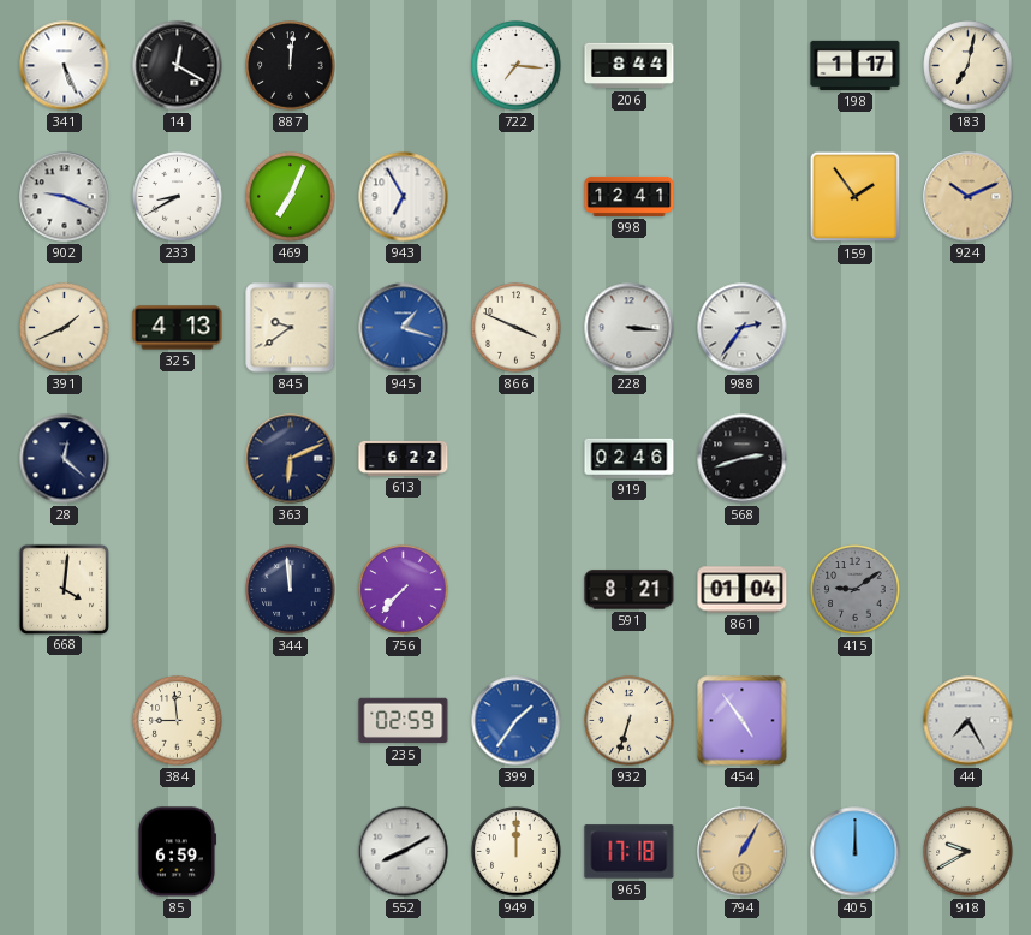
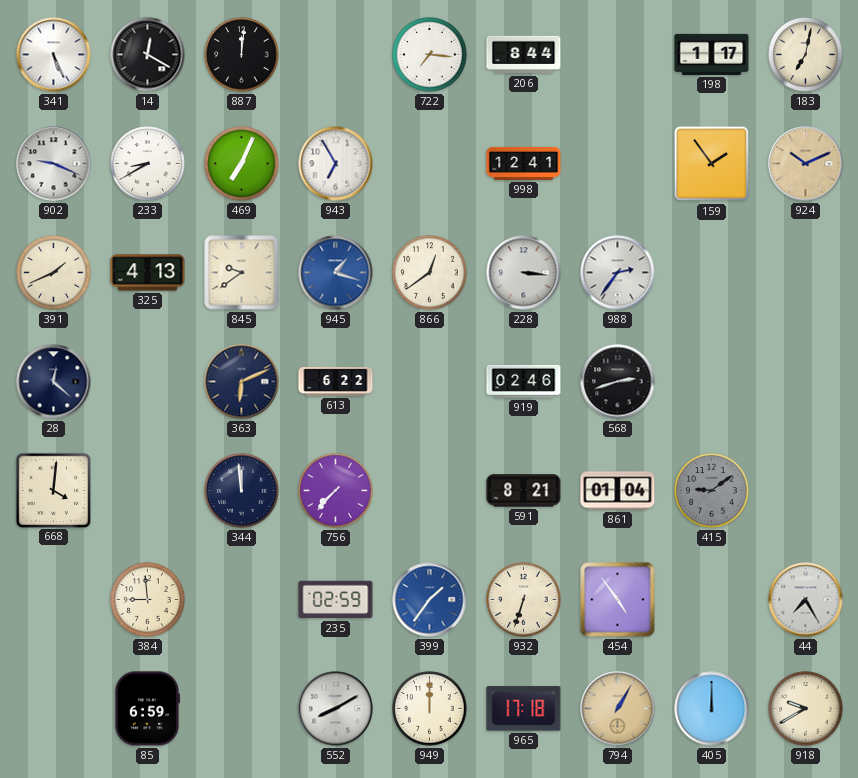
866: 3:49 -> 12:39 (430, 273)
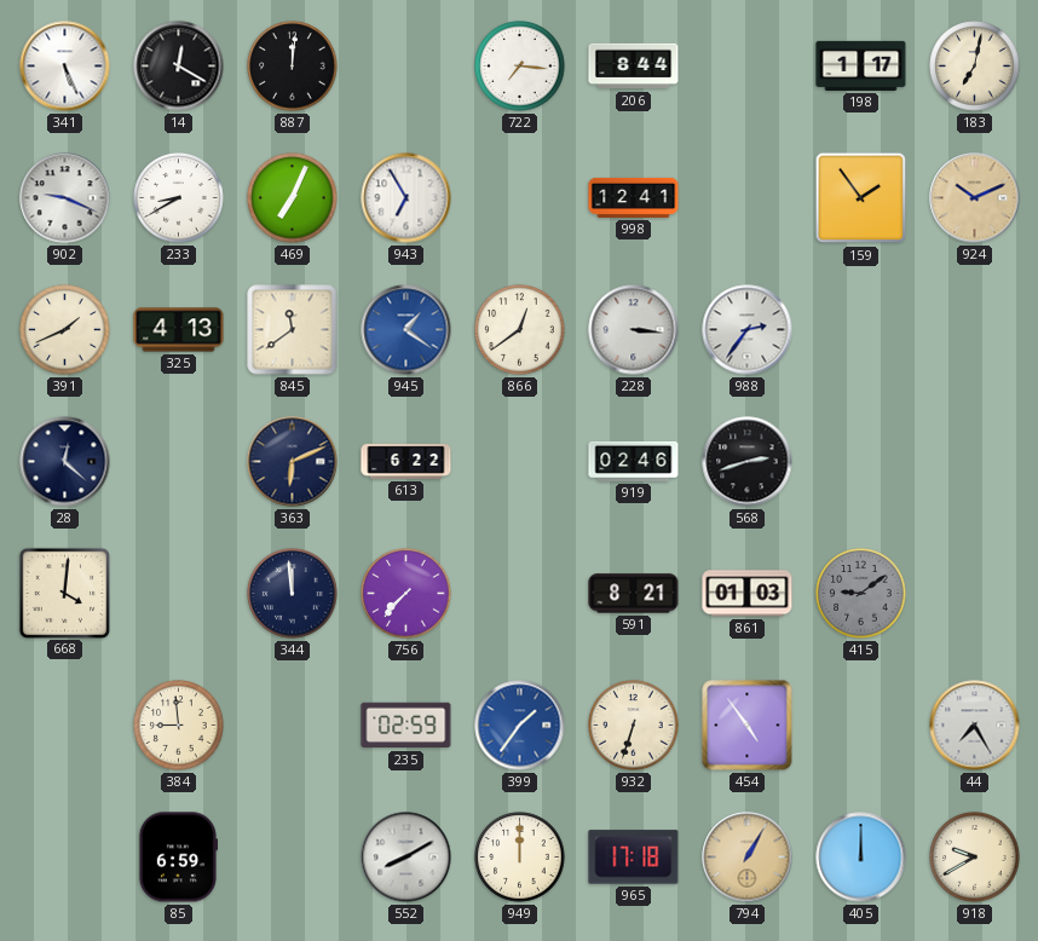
845: 9:39 -> 11:39 (293, 330)
945: 1:18 -> 1:21 (406, 330)
861: 01:04 -> 01:03 (748, 594)
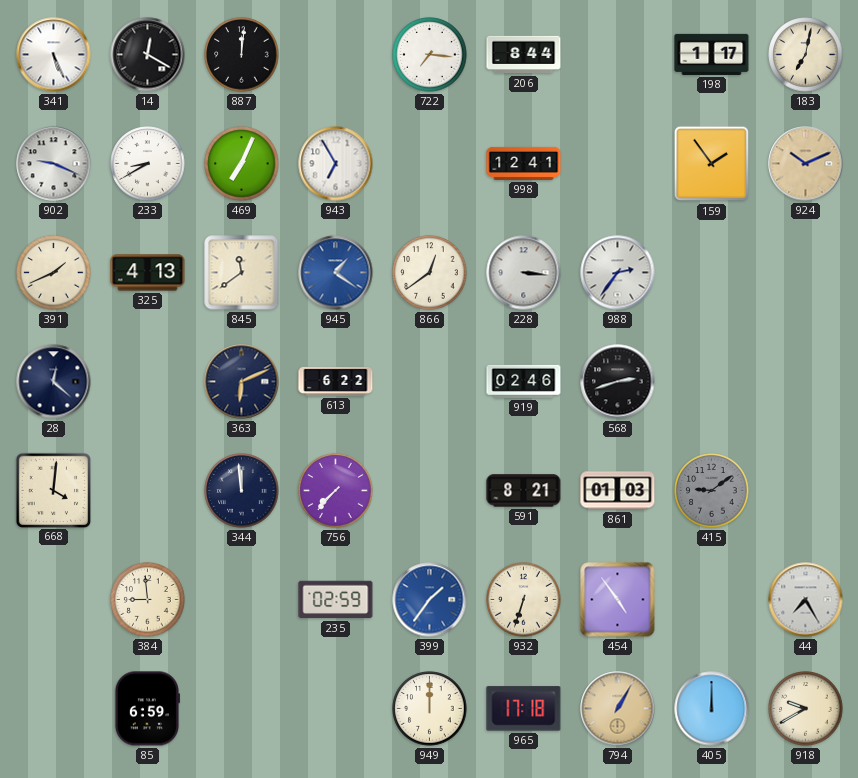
552: 8:10 -> none (406, 858)
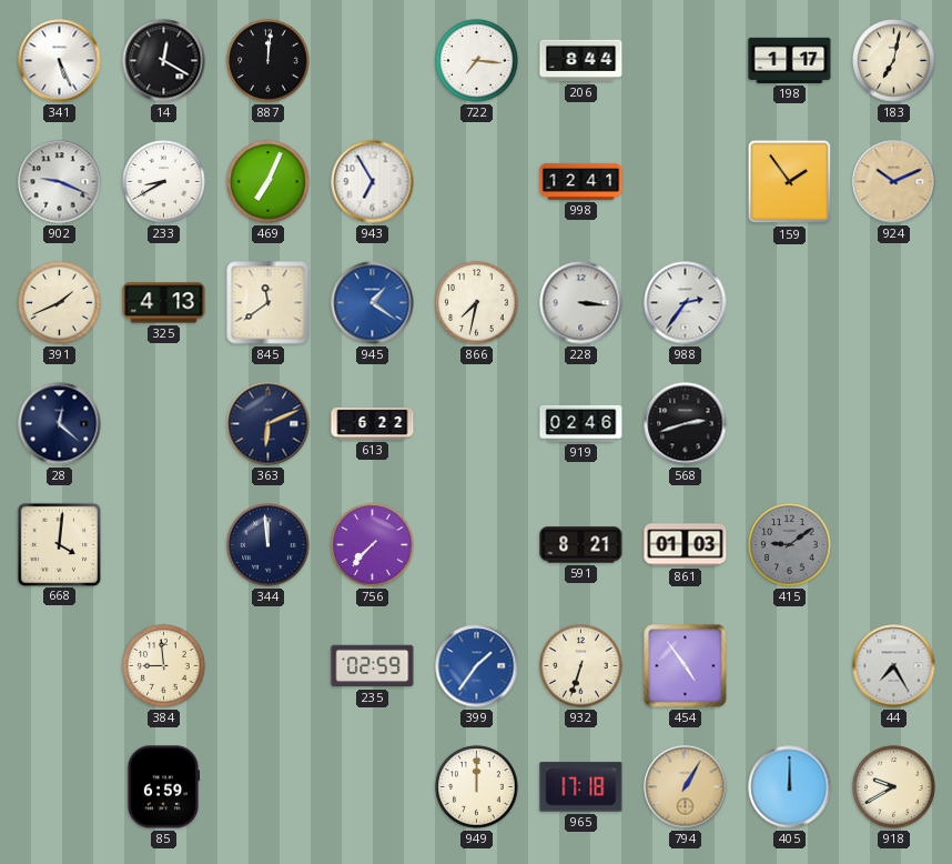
866: 12:39 -> 7:32 (477, 303)
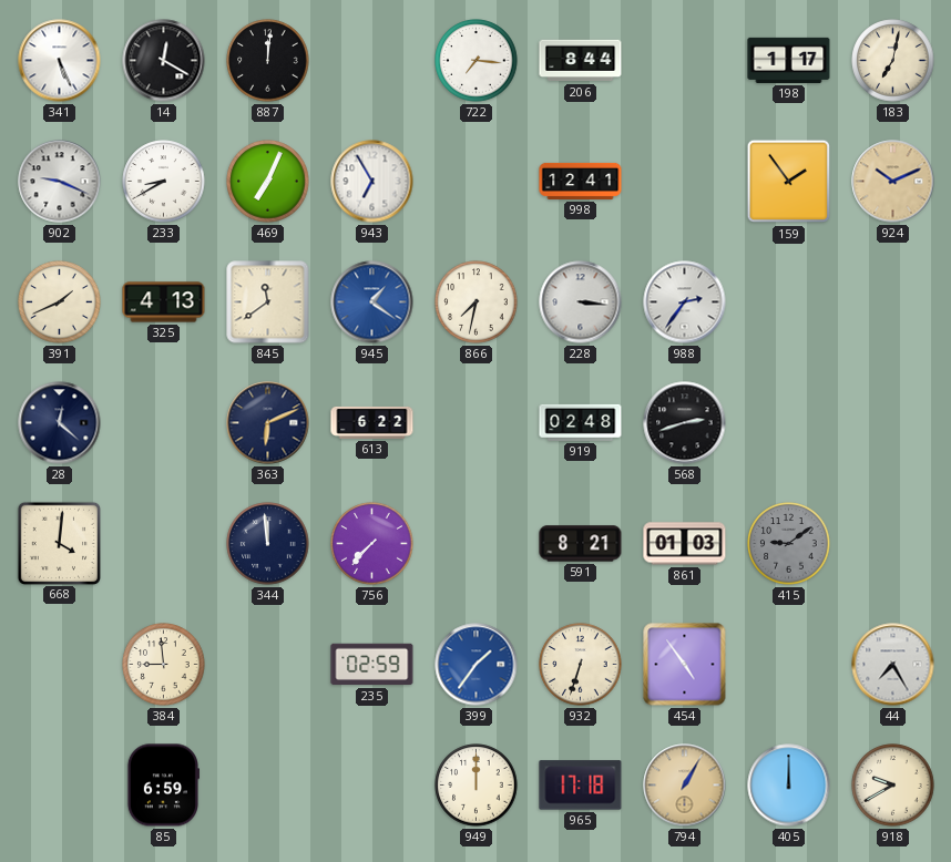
919: 02:46 -> 02:48 (581, 422)
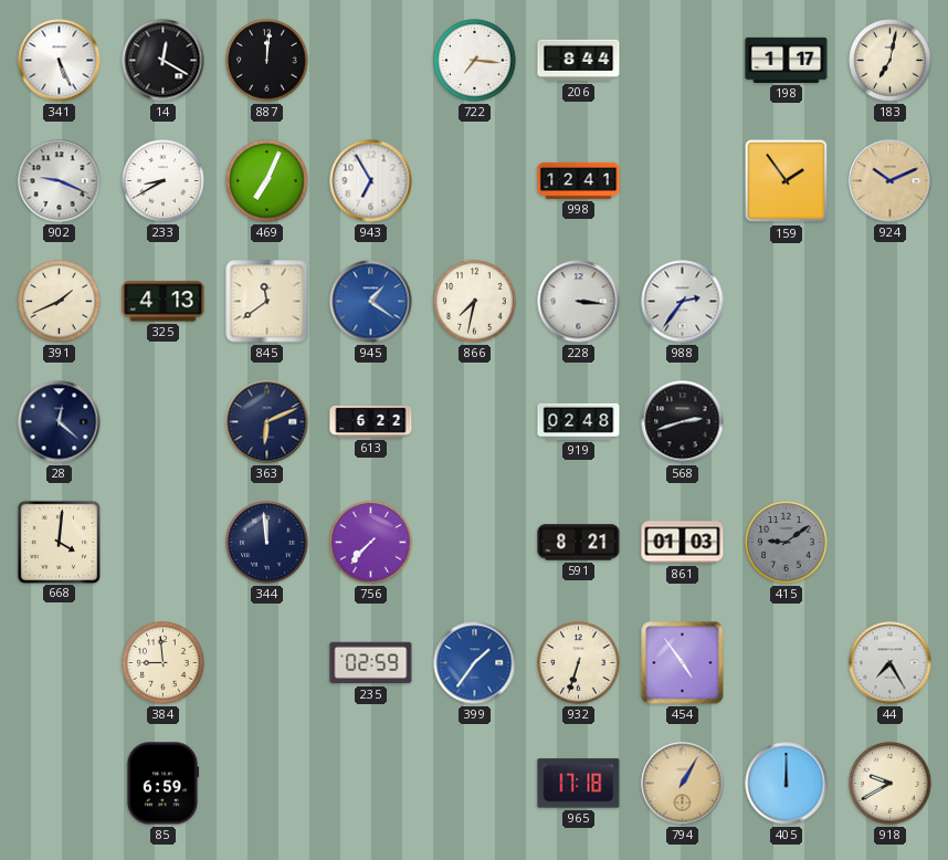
949: 12:00 -> none (477, 786)
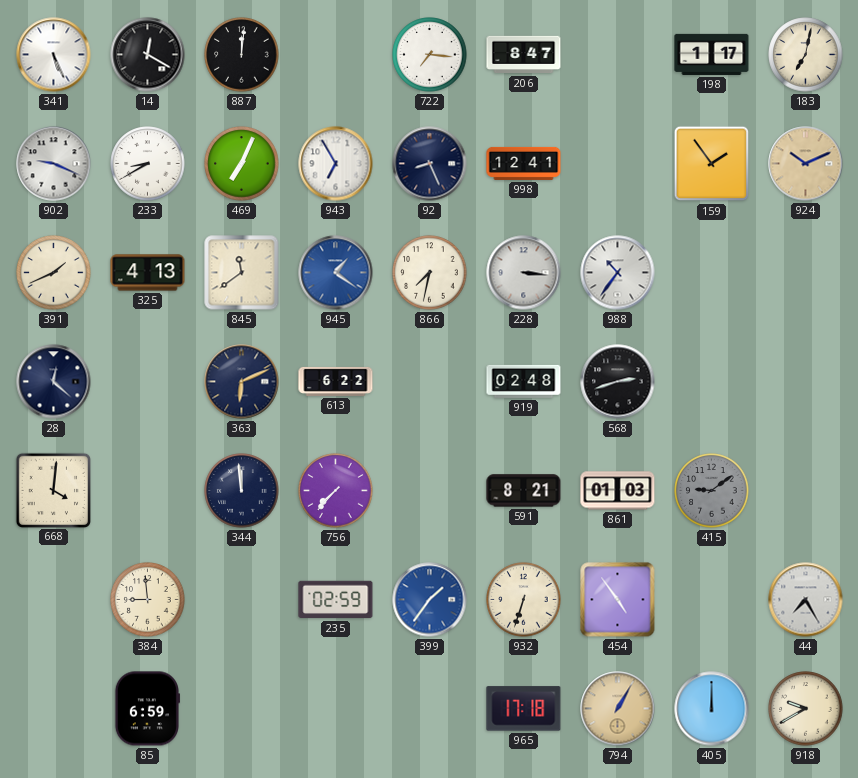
206: 8:44 -> 8:47 (524, 55)
92: none -> 8:26 (430, 164)
988: 2:36 -> 10:36 (618, 273)
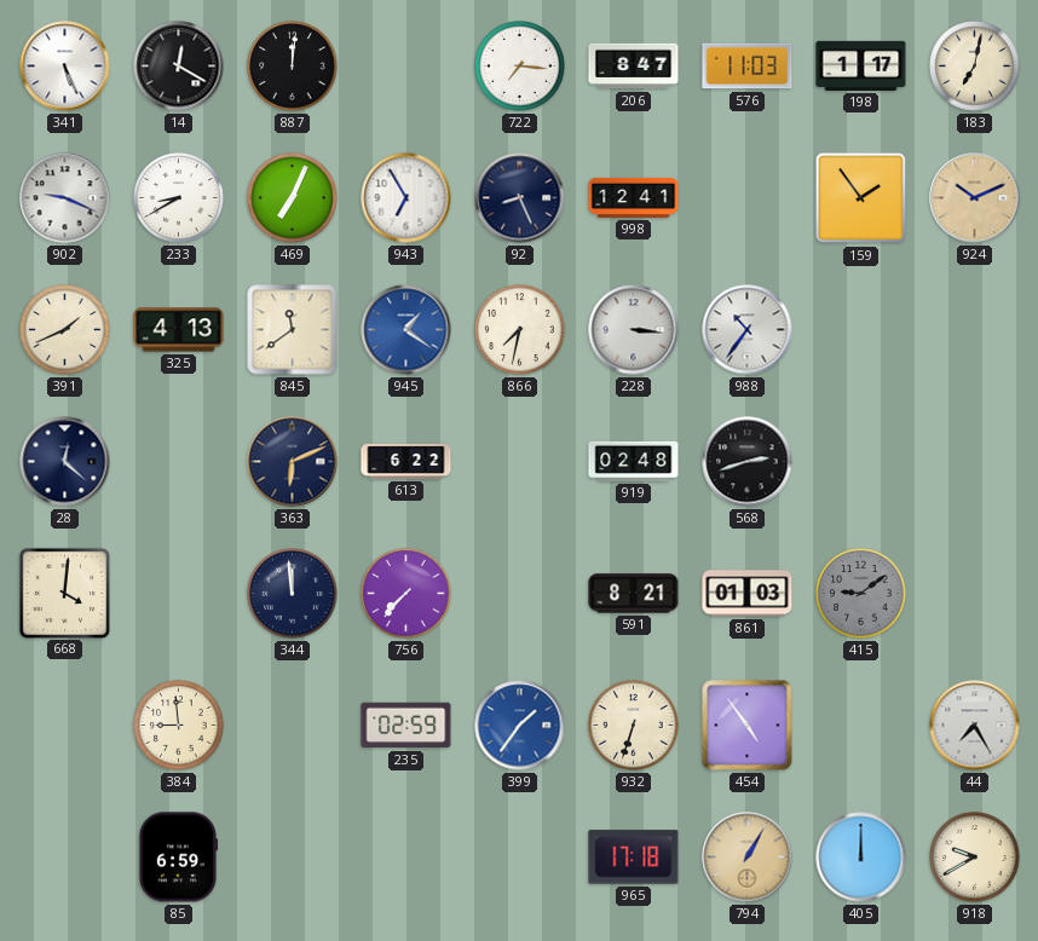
576: none -> 11:03 (748, 67)
